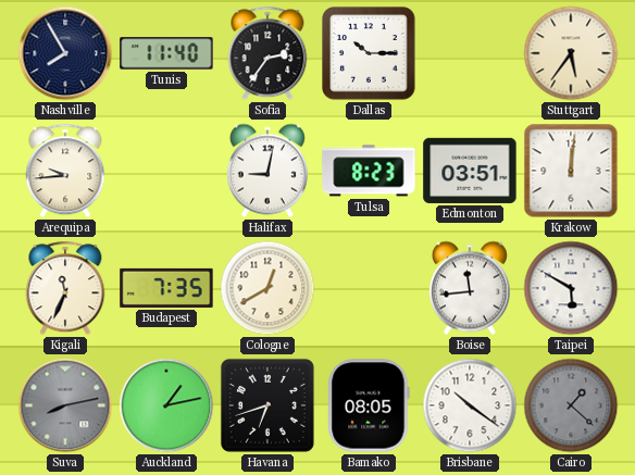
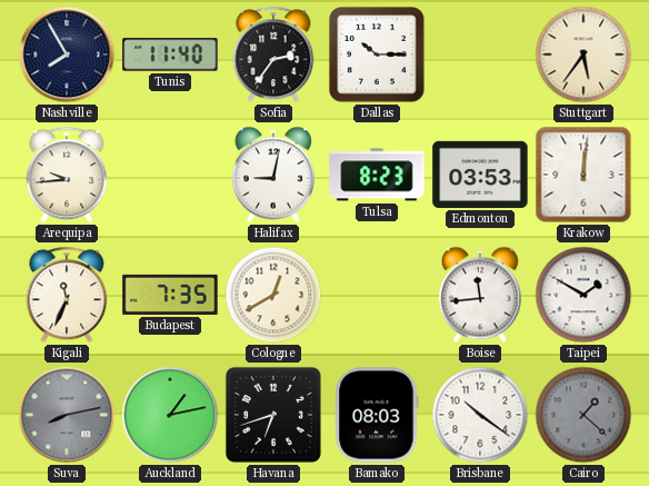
Edmonton: 03:51 -> 03:53 (480, 175)
Taipei: 5:50 -> 1:50 (583, 295)
Bamako: 08:05 -> 08:03 (377, 415)
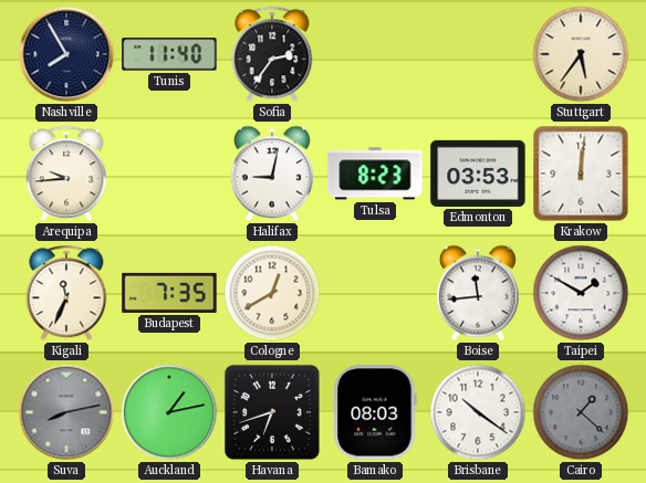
Dallas: 10:15 -> none (377, 54)
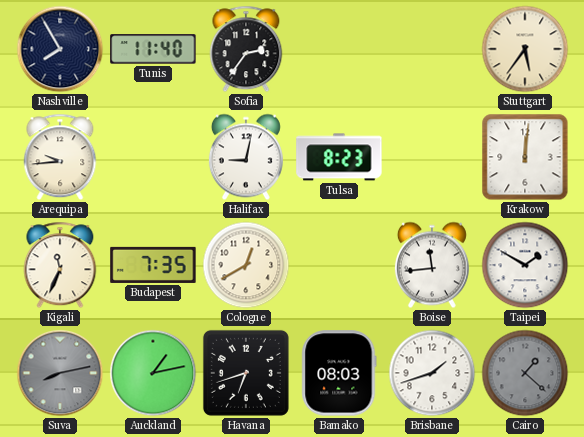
Edmonton: 03:53 -> none (478, 174)
Brisbane: 10:21 -> 1:42 (432, 373)
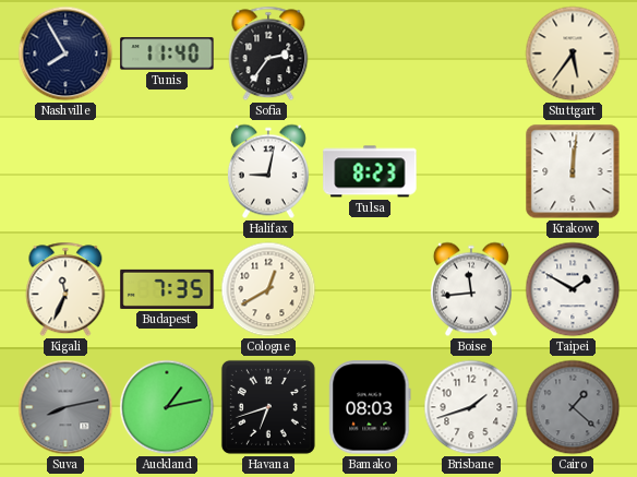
Arequipa: 9:44 -> none (60, 157)
